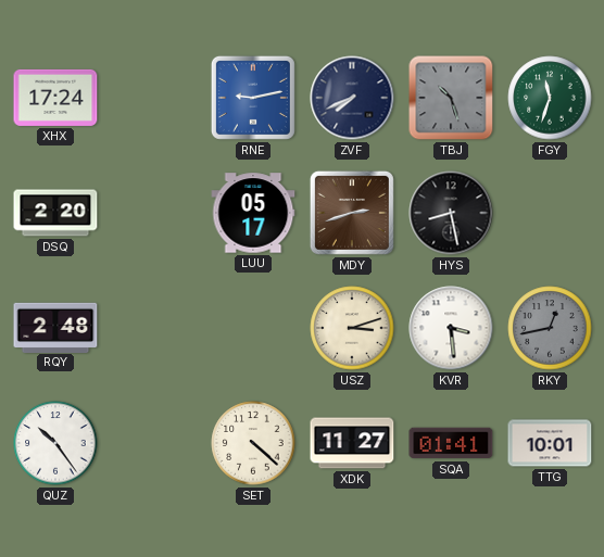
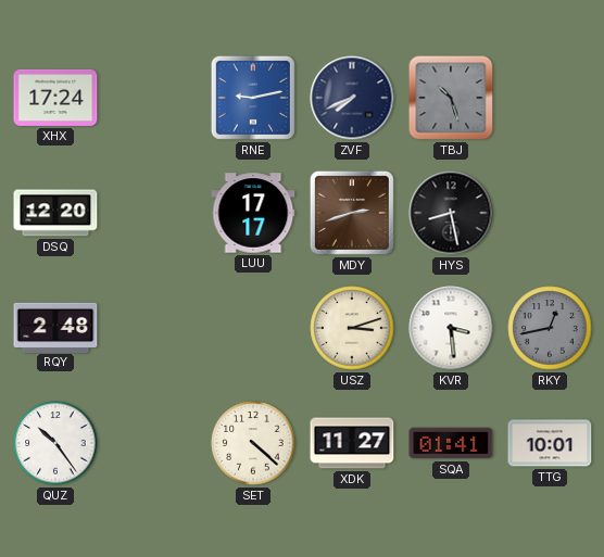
FGY: 11:33 -> none (550, 98)
DSQ: 2:20 -> 12:20 (55, 213)
LUU: 05:17 -> 17:17 (253, 213)
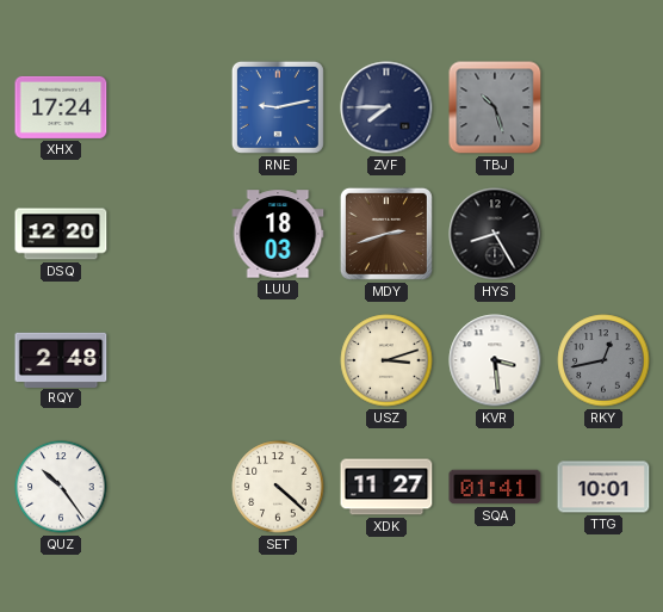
ZVF: 7:41 -> 7:45 (386, 107)
LUU: 17:17 -> 18:03 (278, 234)
HYS: 8:28 -> 8:25 (495, 234)
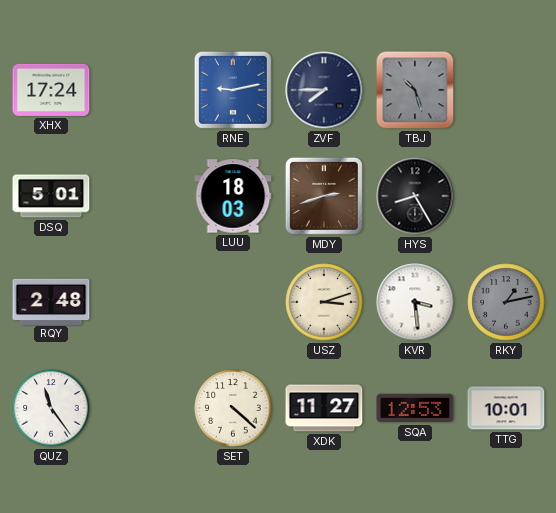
DSQ: 12:20 -> 5:01 (51, 196)
RKY: 12:43 -> 1:13 (506, 302)
QUZ: 10:24 -> 11:24 (51, 408)
SQA: 01:41 -> 12:53 (415, 408)
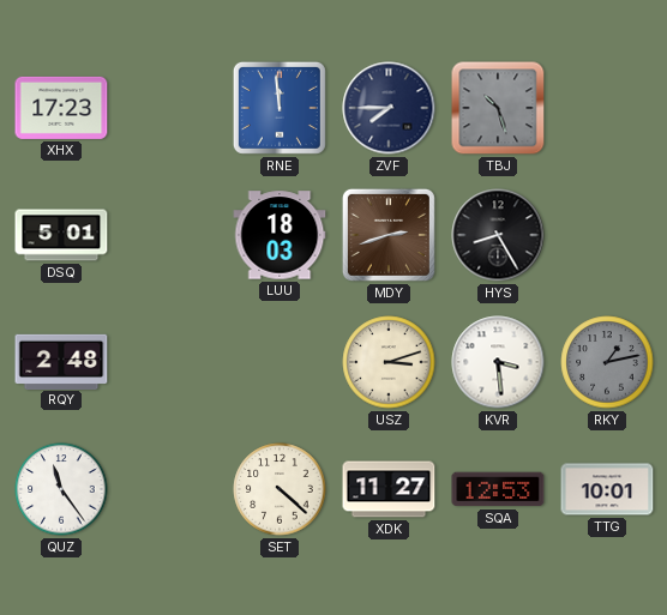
XHX: 17:24 -> 17:23 (61, 108)
RNE: 9:13 -> 11:59 (280, 108)
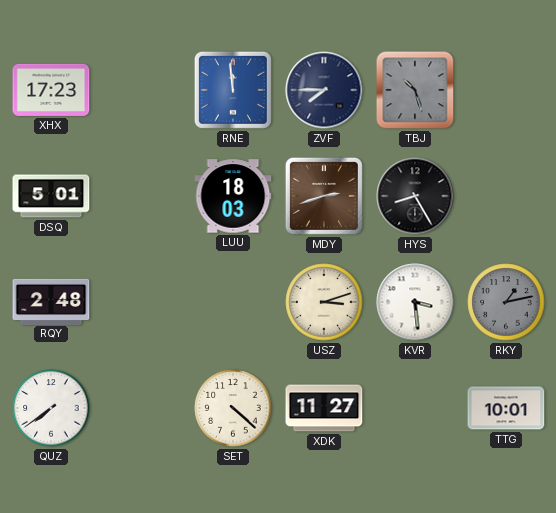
QUZ: 11:24 -> 7:39 (51, 408)
SQA: 12:53 -> none (498, 489)
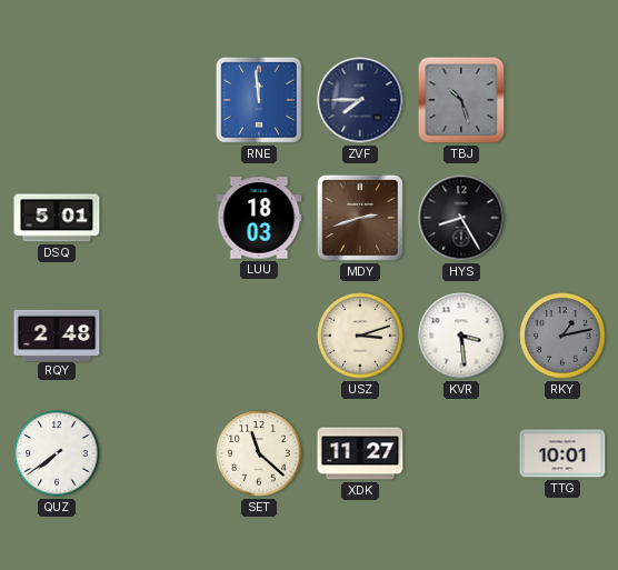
XHX: 17:23 -> none (51, 90)
SET: 4:22 -> 11:22 (259, 453)
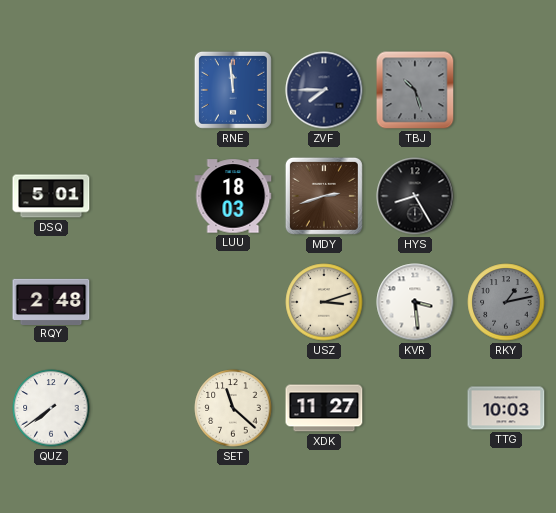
TTG: 10:01 -> 10:03 (506, 408)
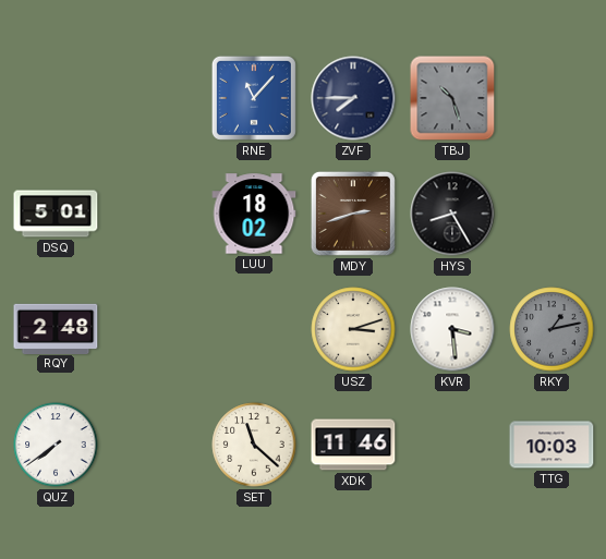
RNE: 11:59 -> 11:07 (254, 98)
LUU: 18:03 -> 18:02 (254, 214)
XDK: 11:27 -> 11:46 (353, 445)
